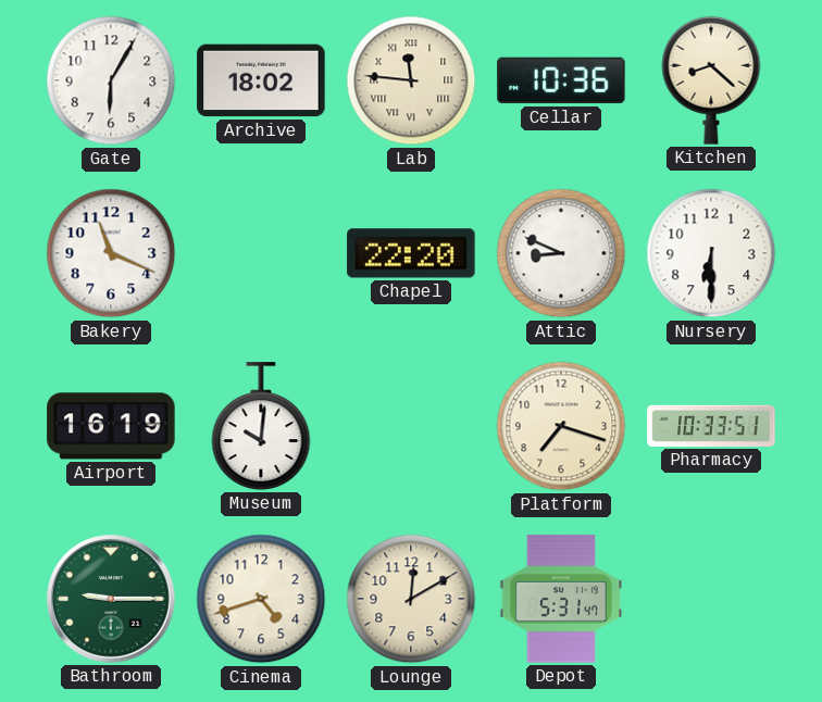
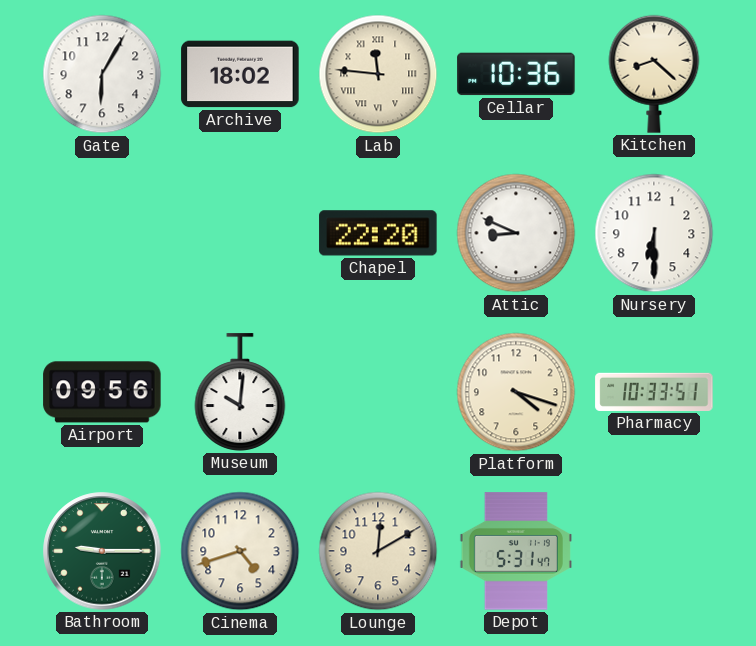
Bakery: 11:19 -> none (111, 253)
Airport: 16:19 -> 09:56 (102, 392)
Platform: 7:18 -> 4:18 (516, 392)
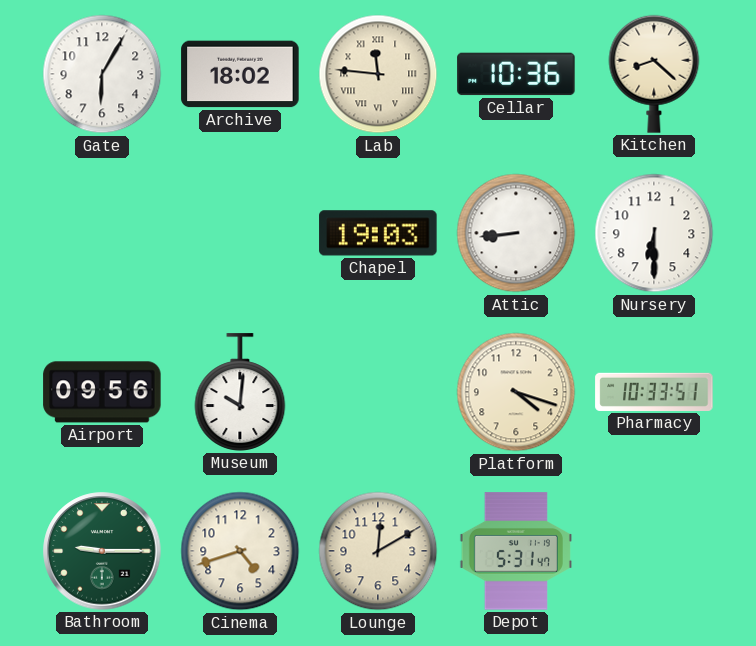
Chapel: 22:20 -> 19:03 (378, 233)
Attic: 8:49 -> 8:44 (516, 233)
